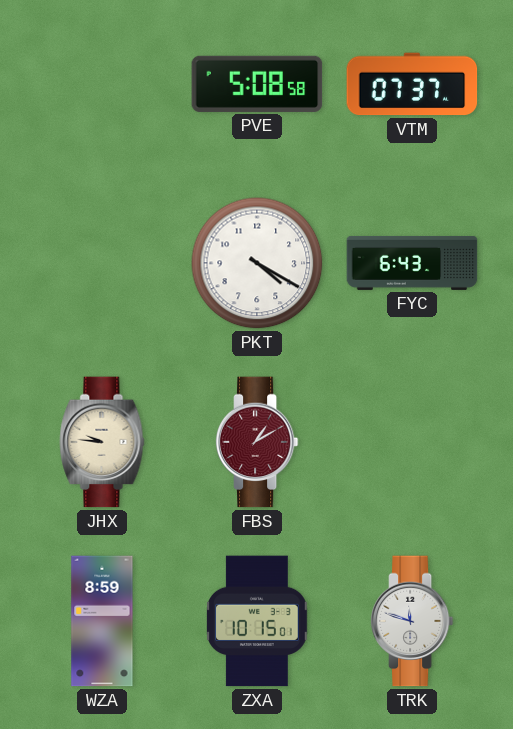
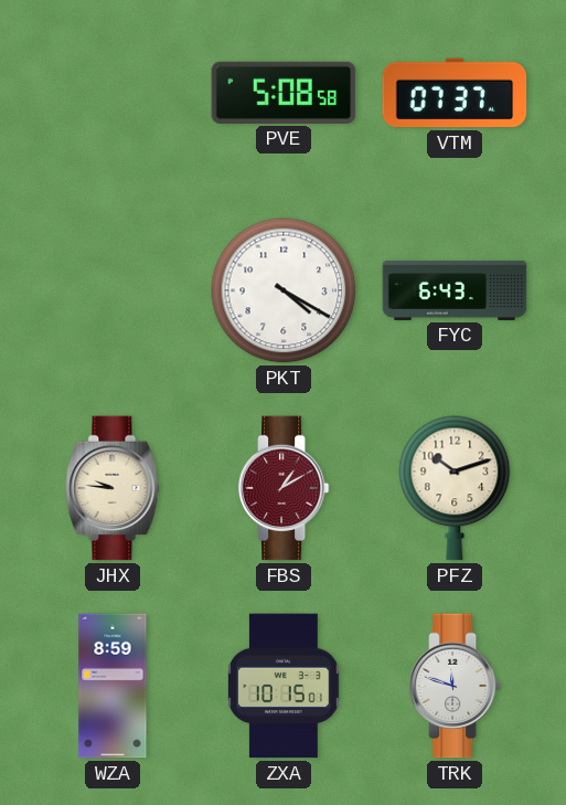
PFZ: none -> 10:12 (455, 488)
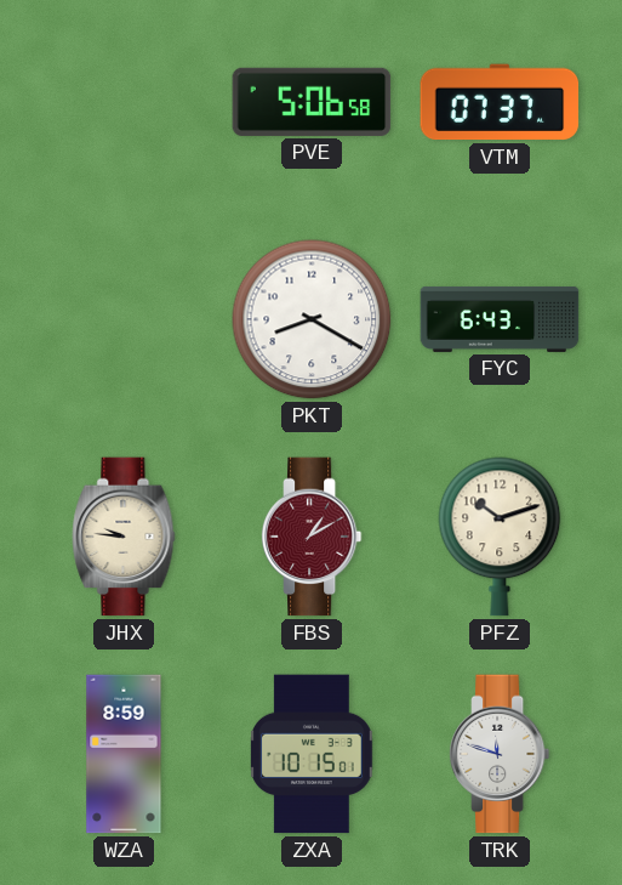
PVE: 5:08 -> 5:06 (312, 102)
PKT: 4:20 -> 8:20 (312, 319)
